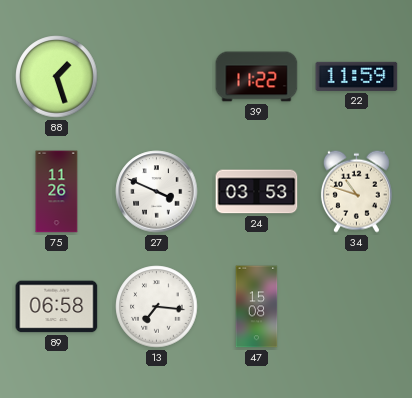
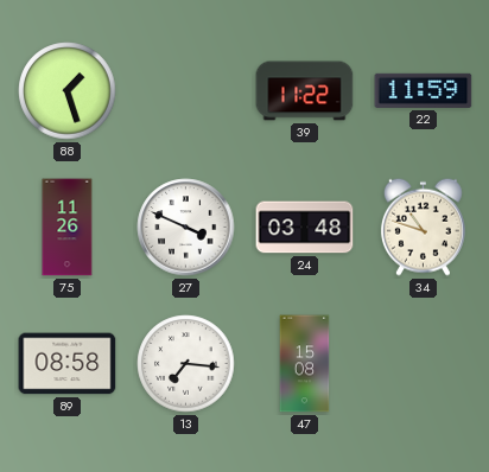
24: 03:53 -> 03:48 (305, 228)
89: 06:58 -> 08:58 (68, 364)
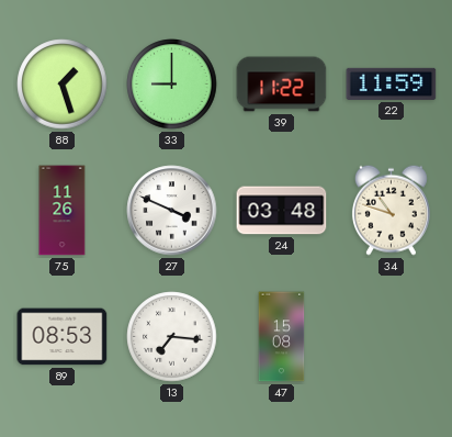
33: none -> 9:00 (172, 85)
89: 08:58 -> 08:53 (63, 337)
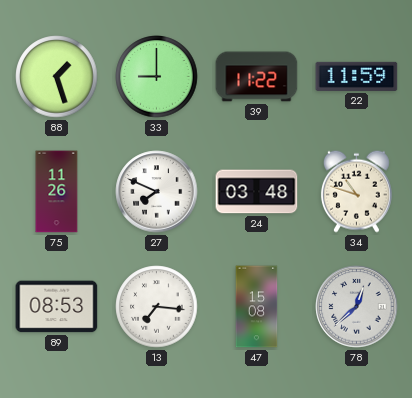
27: 3:49 -> 7:49 (157, 192)
78: none -> 12:38 (357, 307)
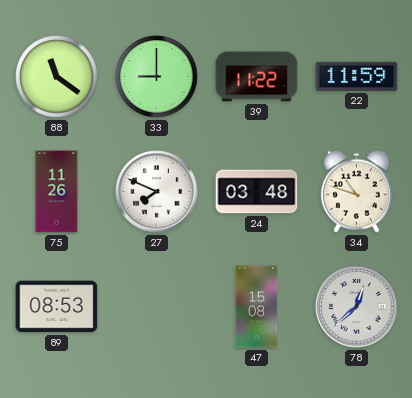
88: 1:27 -> 11:21 (57, 77)
13: 7:16 -> none (157, 307)
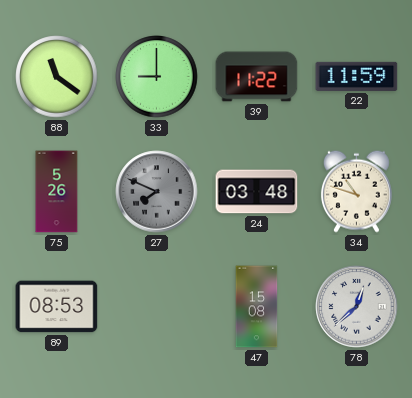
75: 11:26 -> 5:26 (57, 192)
27 dial: white -> grey (157, 192)
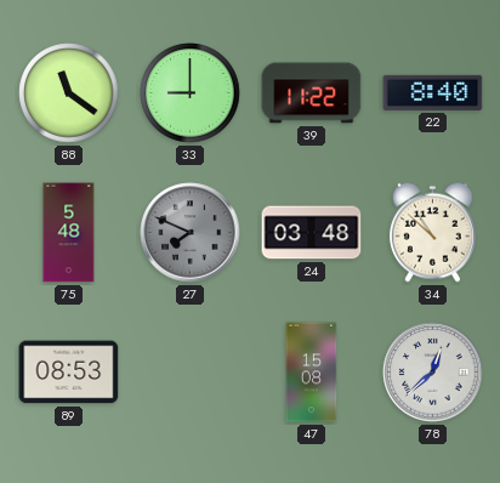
22: 11:59 -> 8:40 (433, 92)
75: 5:26 -> 5:48 (69, 233)
34: 10:48 -> 10:52 (432, 232)
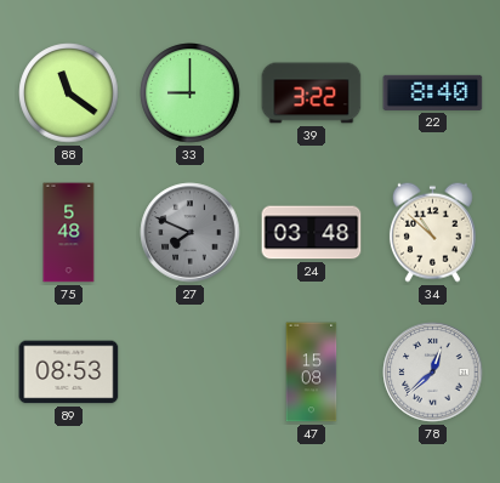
39: 11:22 -> 3:22 (312, 93)
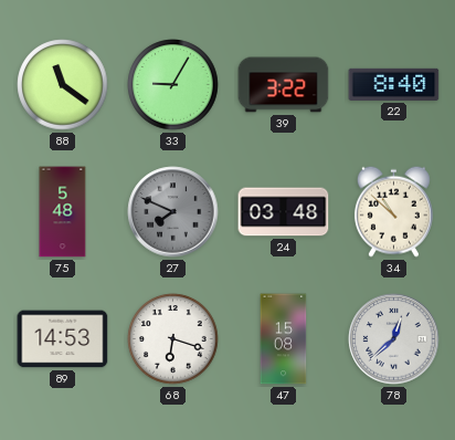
33: 9:00 -> 9:05 (173, 85)
89: 08:53 -> 14:53 (63, 339)
68: none -> 6:18 (173, 339)
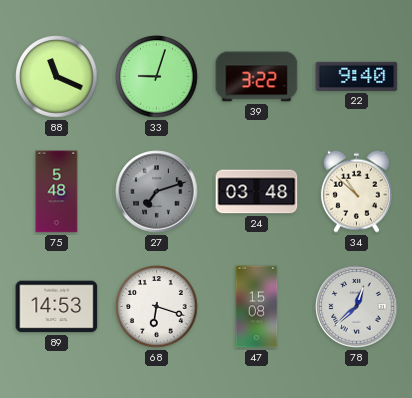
88: 11:21 -> 11:19 (57, 77)
33: 9:05 -> 9:03 (157, 77)
22: 8:40 -> 9:40 (357, 76)
27: 7:49 -> 7:12 (157, 192)
